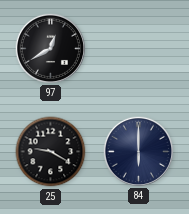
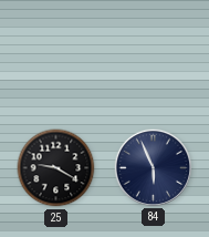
97: 12:40 -> none (50, 48)
84: 6:00 -> 5:56 (153, 167)
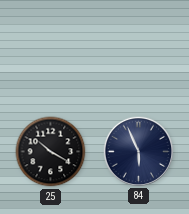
25: 9:20 -> 10:20 (51, 152)
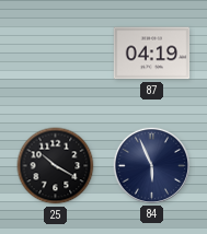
87: none -> 04:19 (152, 54)
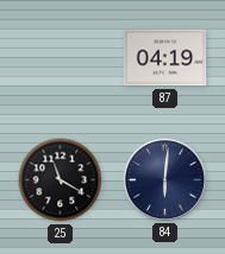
25: 10:20 -> 11:20 (61, 180)
84: 5:56 -> 6:01 (164, 179)
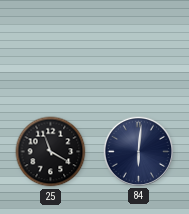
87: 04:19 -> none (165, 58)
